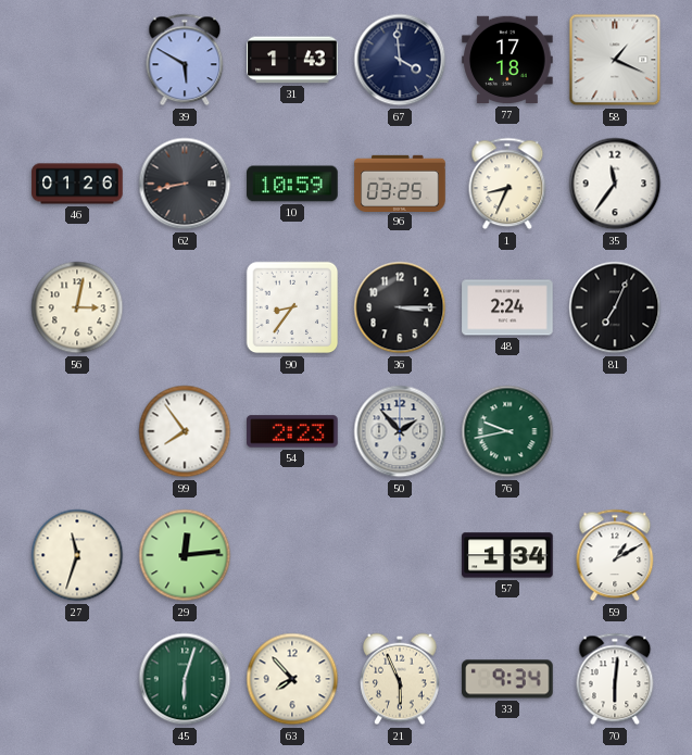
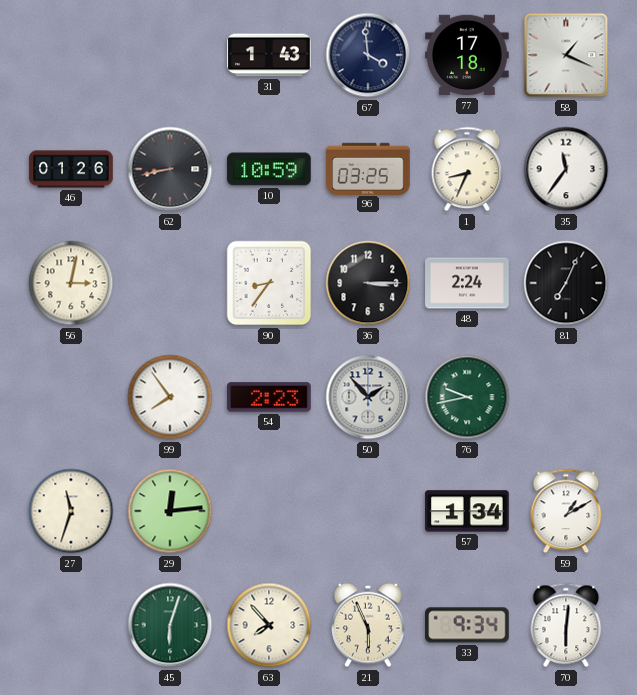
39: 5:50 -> none (185, 60)
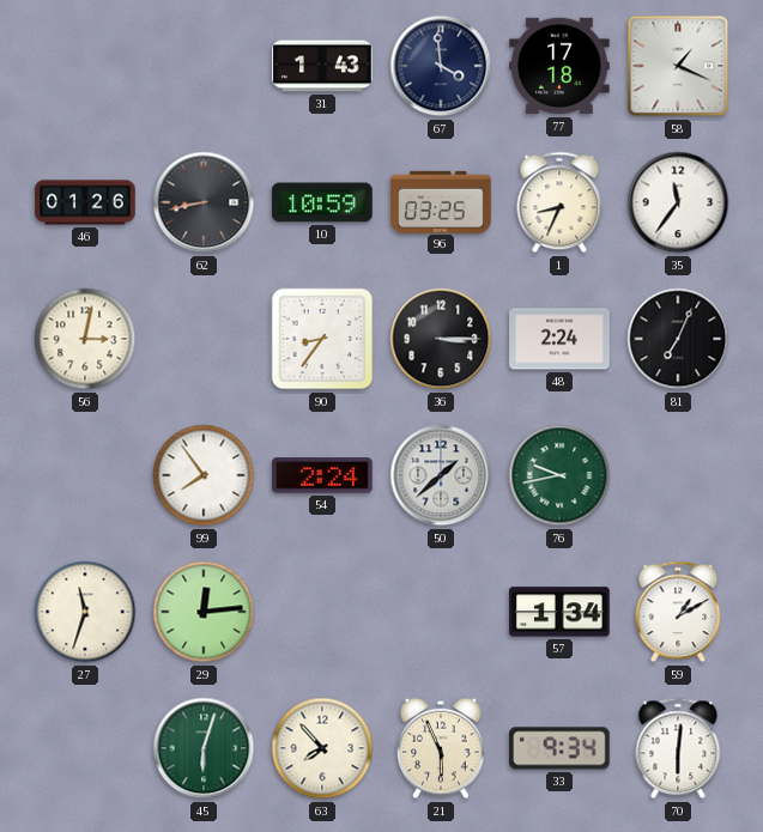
54: 2:23 -> 2:24 (322, 475)
50: 1:53 -> 1:38 (441, 475)
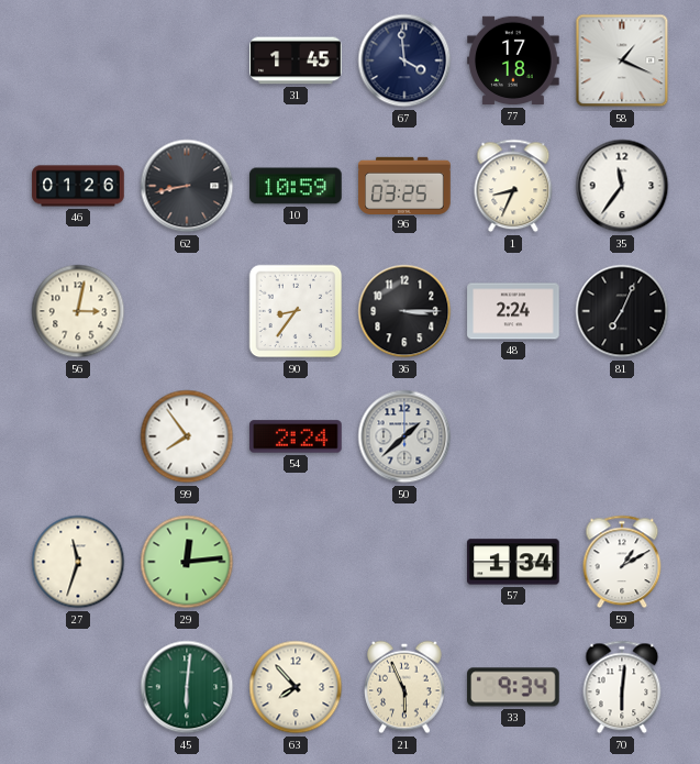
31: 1:43 -> 1:45 (296, 60)
76: 9:43 -> none (559, 475)
45: 6:03 -> 6:01 (187, 687)
